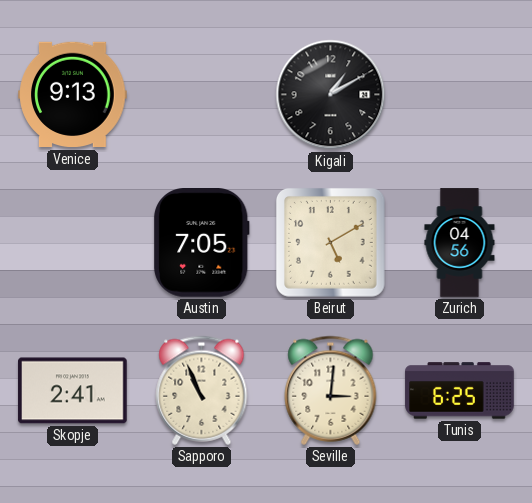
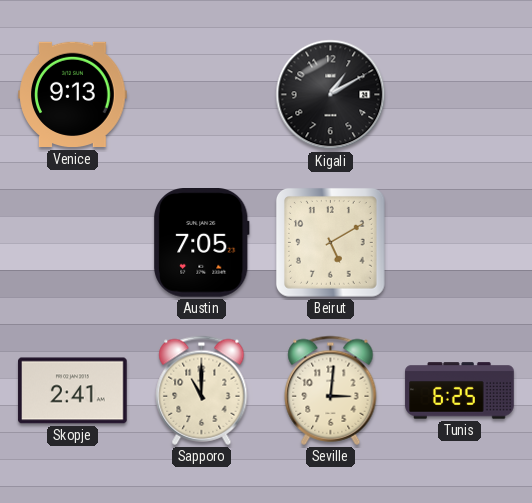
Zurich: 04:56 -> none (460, 243)
Sapporo: 10:56 -> 11:00 (202, 390)
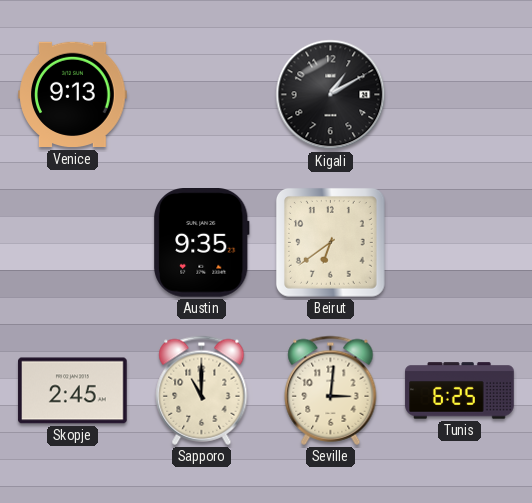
Austin: 7:05 -> 9:35 (202, 243)
Beirut: 5:10 -> 6:39 (330, 242)
Skopje: 2:41 -> 2:45 (73, 391)
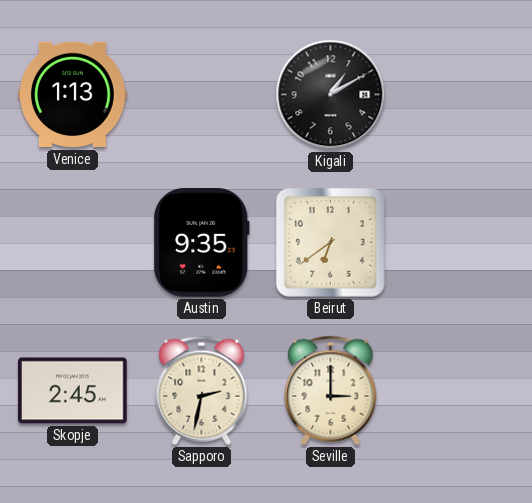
Venice: 9:13 -> 1:13 (73, 95)
Sapporo: 11:00 -> 2:32 (202, 390)
Seville: 3:01 -> 3:00 (331, 390)
Tunis: 6:25 -> none (460, 391)
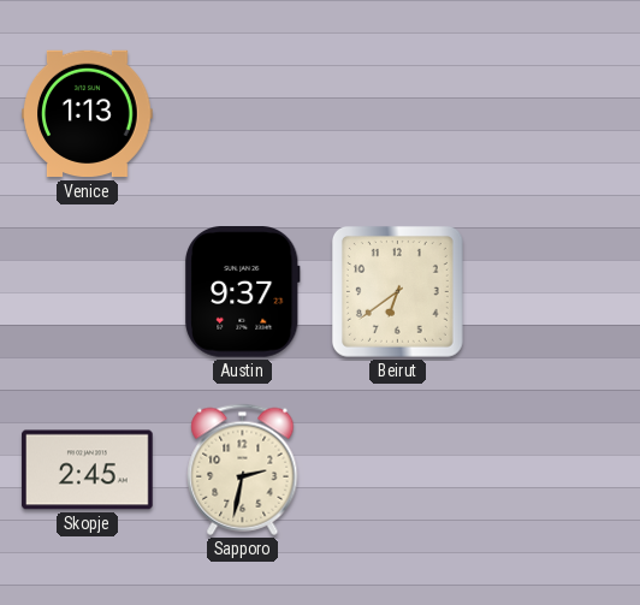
Kigali: 1:10 -> none (331, 95)
Austin: 9:35 -> 9:37 (243, 292)
Seville: 3:00 -> none (331, 390)
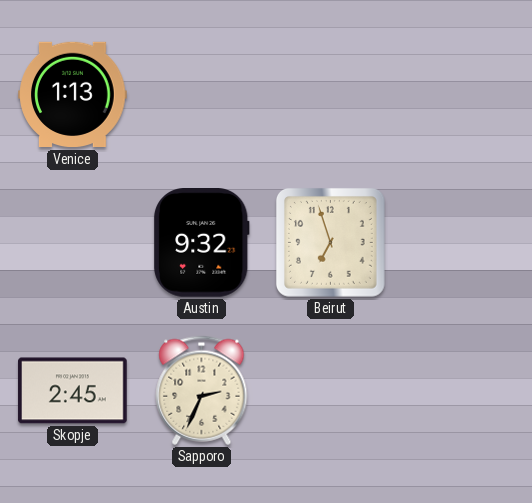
Austin: 9:37 -> 9:32 (202, 243)
Beirut: 6:39 -> 6:57 (330, 242)
Sapporo: 2:32 -> 2:34 (202, 390)
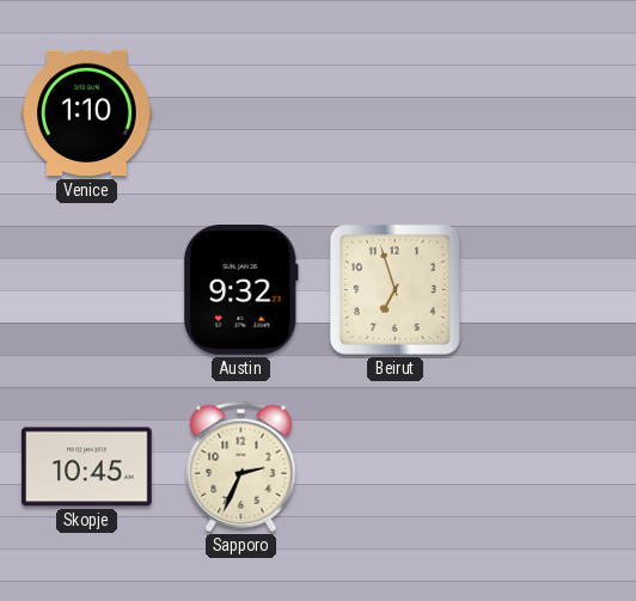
Venice: 1:13 -> 1:10 (87, 114)
Skopje: 2:45 -> 10:45 (87, 467)
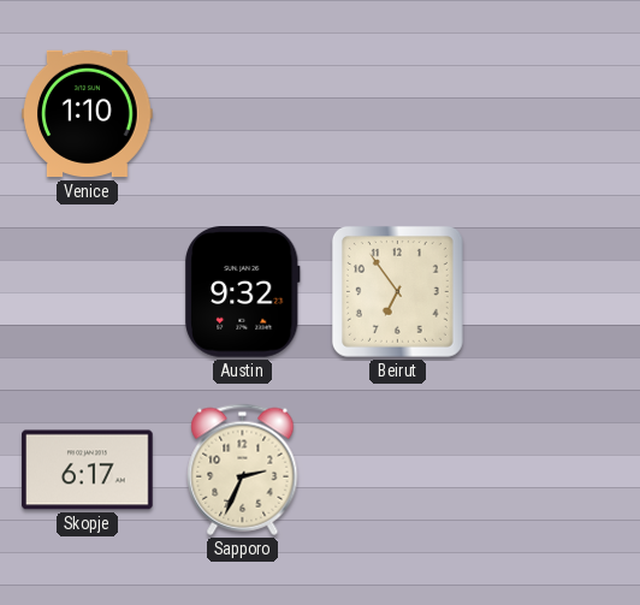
Beirut: 6:57 -> 6:54 (397, 291)
Skopje: 10:45 -> 6:17 (88, 470)
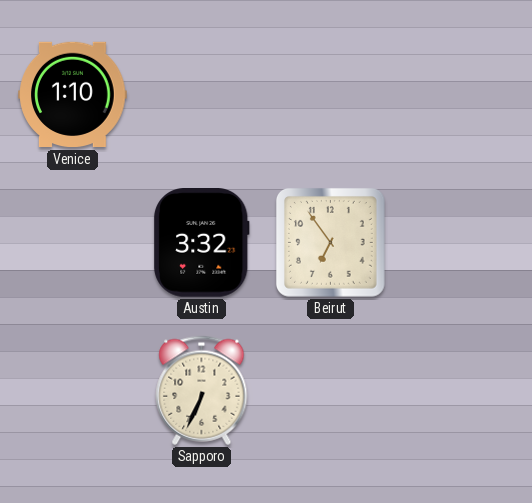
Austin: 9:32 -> 3:32 (202, 243)
Skopje: 6:17 -> none (88, 470)
Sapporo: 2:34 -> 6:34 (202, 390)
